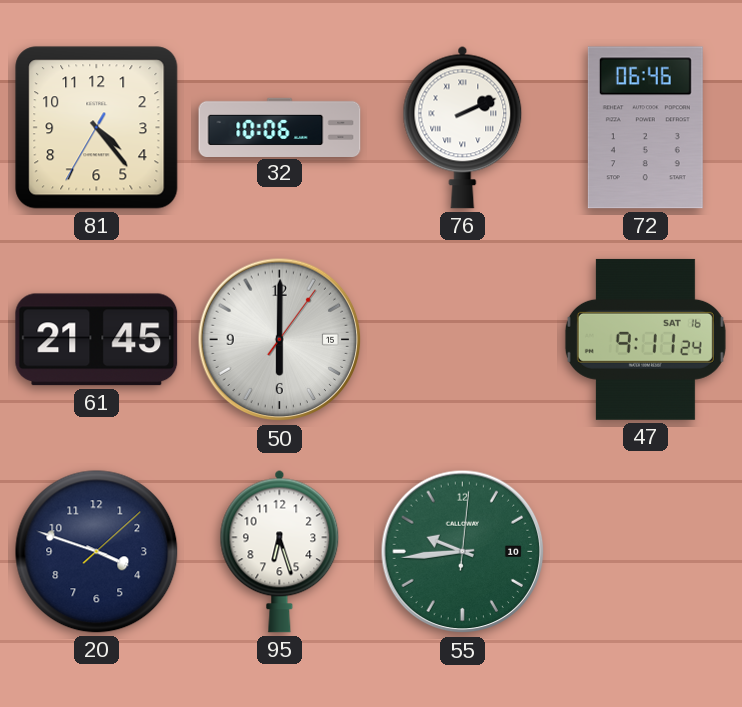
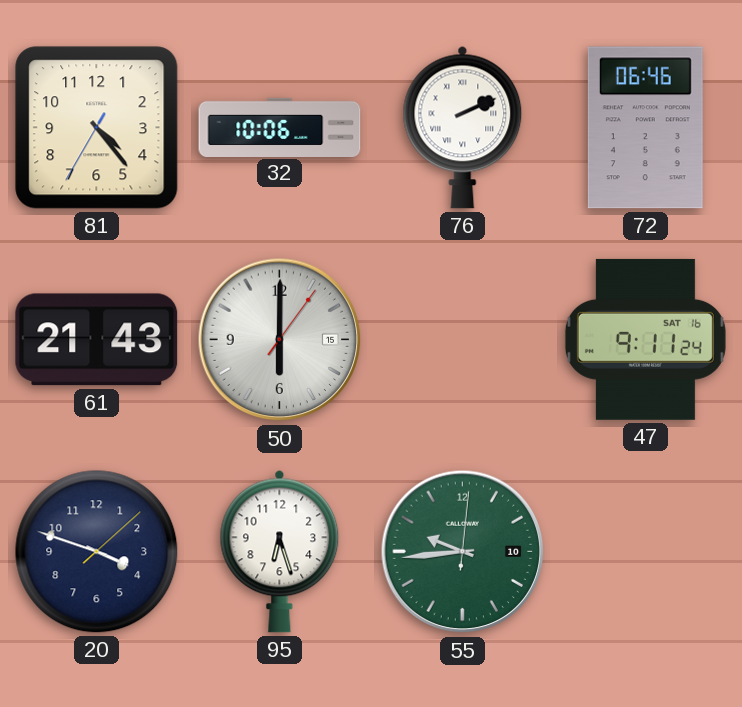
61: 21:45 -> 21:43 (97, 340)
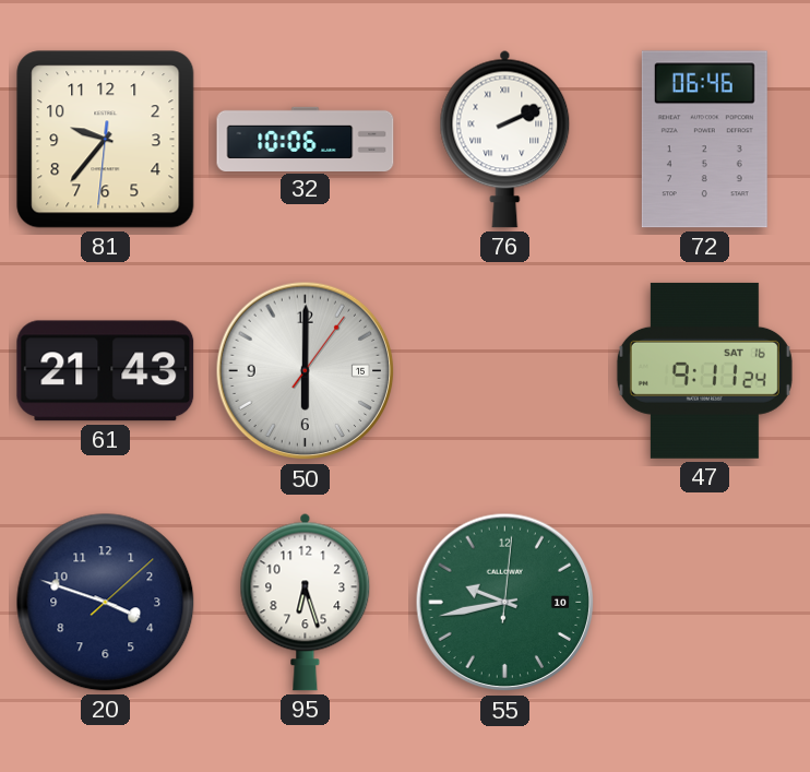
81: 4:23 -> 9:36 (106, 140)
55: 9:44 -> 9:43 (505, 603)
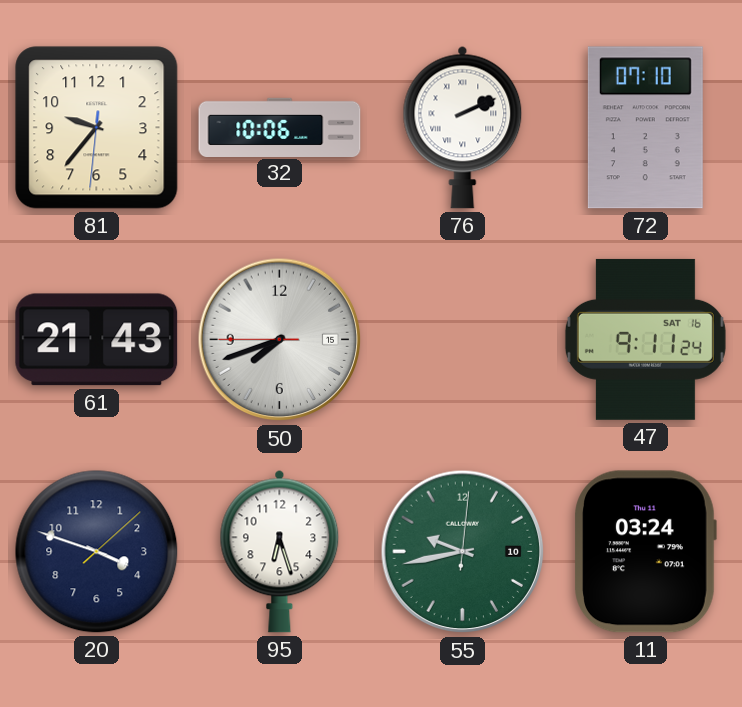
72: 06:46 -> 07:10 (645, 128)
50: 6:00 -> 7:41 (280, 340)
11: none -> 03:24 (645, 552)
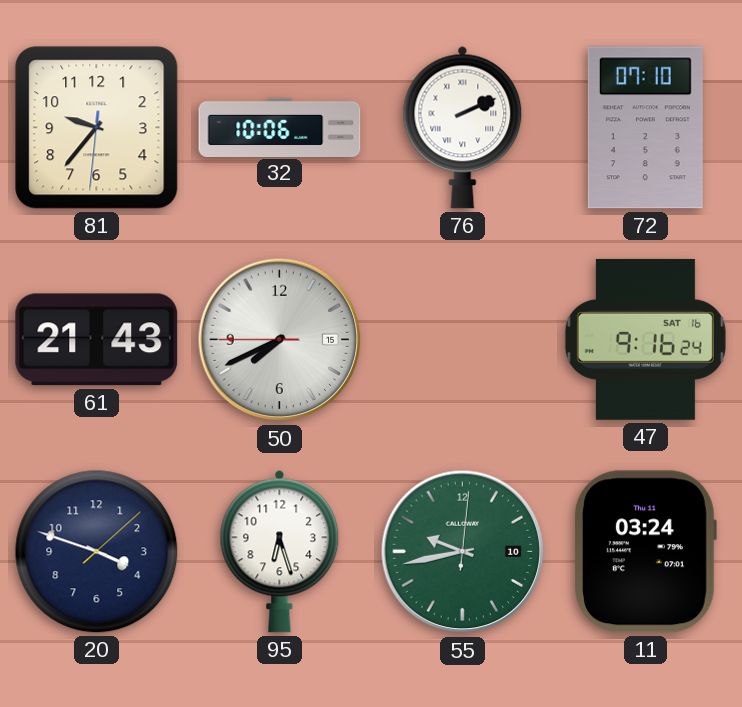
50: 7:41 -> 7:40 (280, 340)
47: 9:11 -> 9:16 (645, 339)
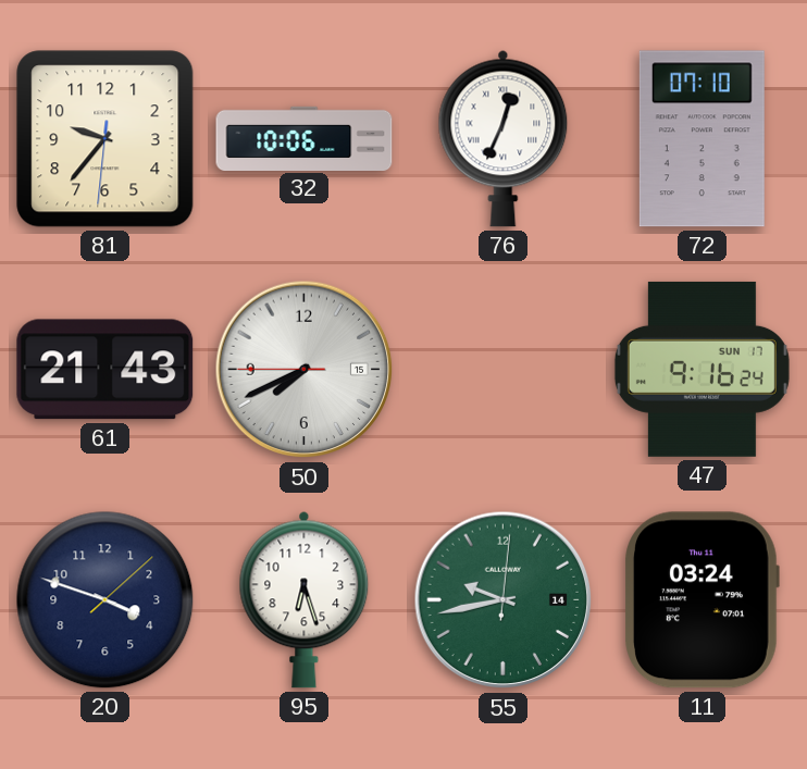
76: 2:11 -> 12:34 (504, 138)
47 date: SAT 16 -> SUN 17 (702, 369)
55 date: 10 -> 14 (504, 600)
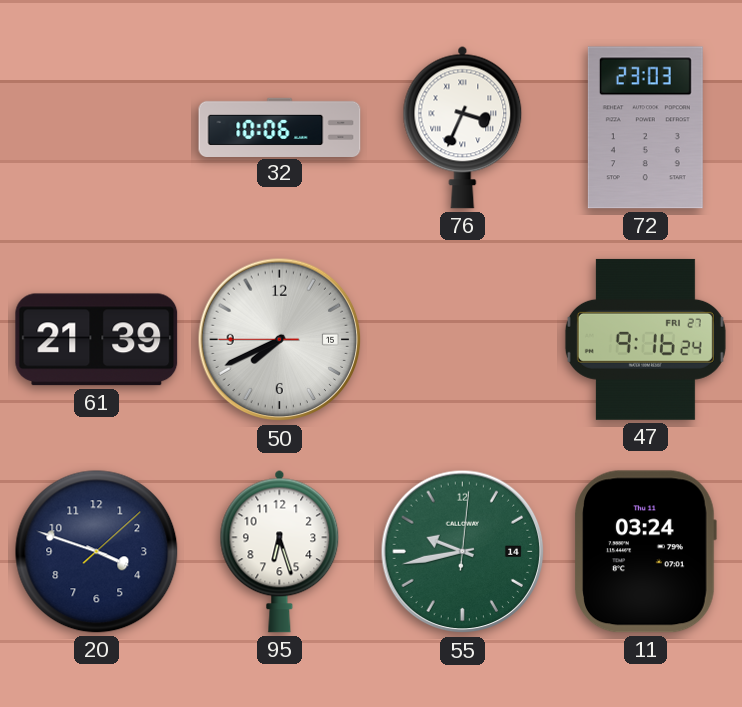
81: 9:36 -> none (105, 139)
76: 12:34 -> 3:34 (463, 127)
72: 07:10 -> 23:03 (645, 128)
61: 21:43 -> 21:39 (97, 340)
47 date: SUN 17 -> FRI 27 (645, 339)
